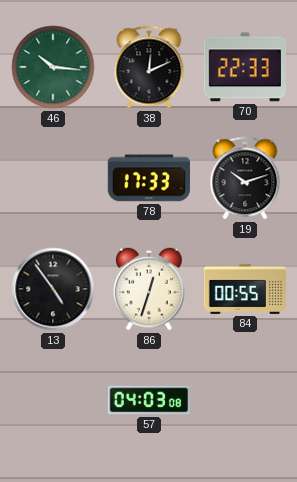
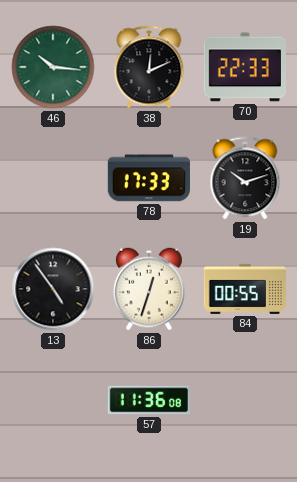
57: 04:03 -> 11:36 (148, 400)
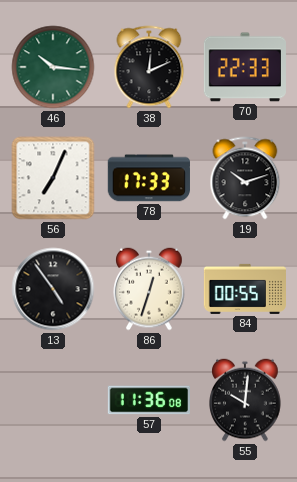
56: none -> 7:04 (53, 178)
55: none -> 10:01 (245, 400)
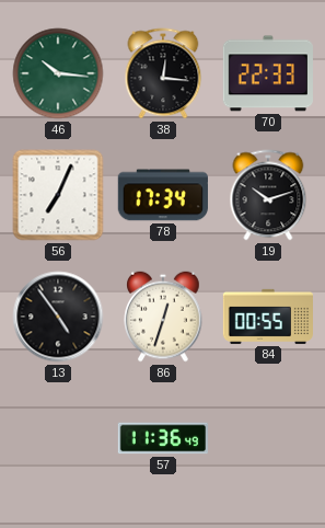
38: 12:11 -> 12:16 (163, 73)
78: 17:33 -> 17:34 (163, 195)
57: 11:36:08 -> 11:36:49 (162, 438)
55: 10:01 -> none (245, 400)
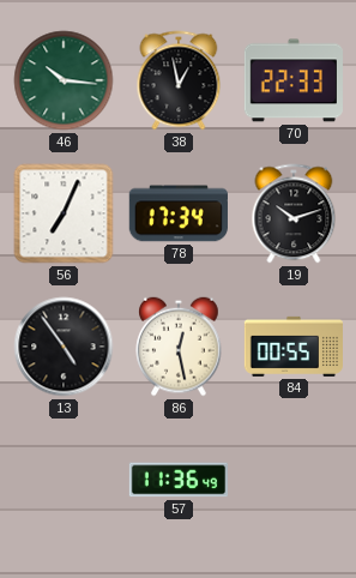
38: 12:16 -> 12:58 (179, 80)
86: 12:33 -> 12:28 (179, 347)
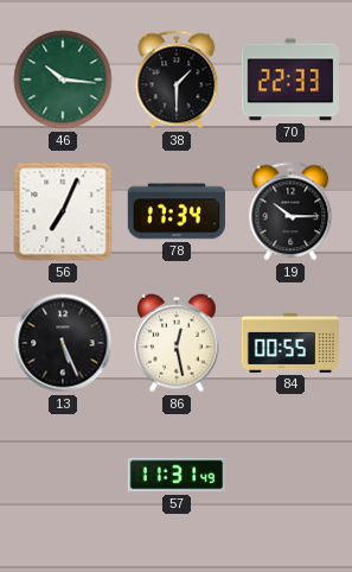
38: 12:58 -> 1:30 (177, 80)
19: 10:12 -> 10:15 (290, 211)
13: 4:54 -> 5:26 (63, 343)
57: 11:36 -> 11:31 (175, 475)
